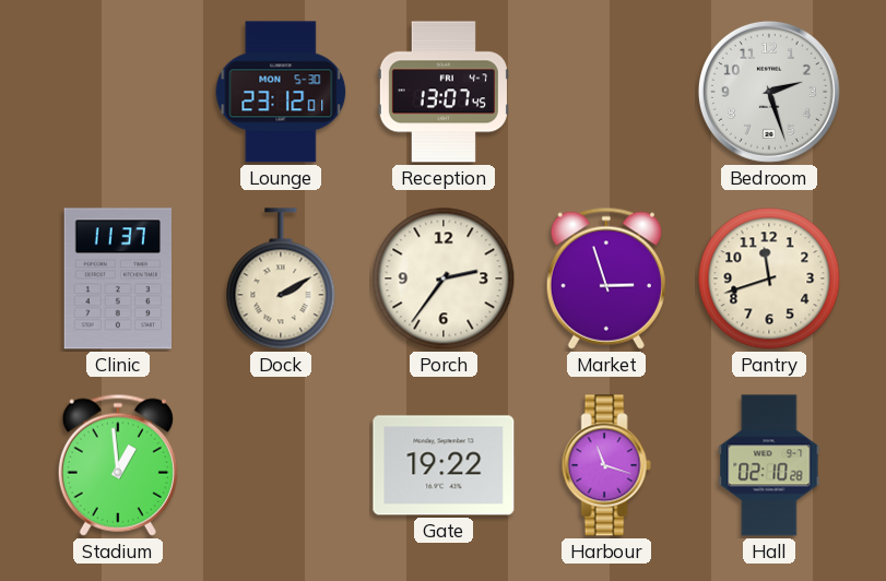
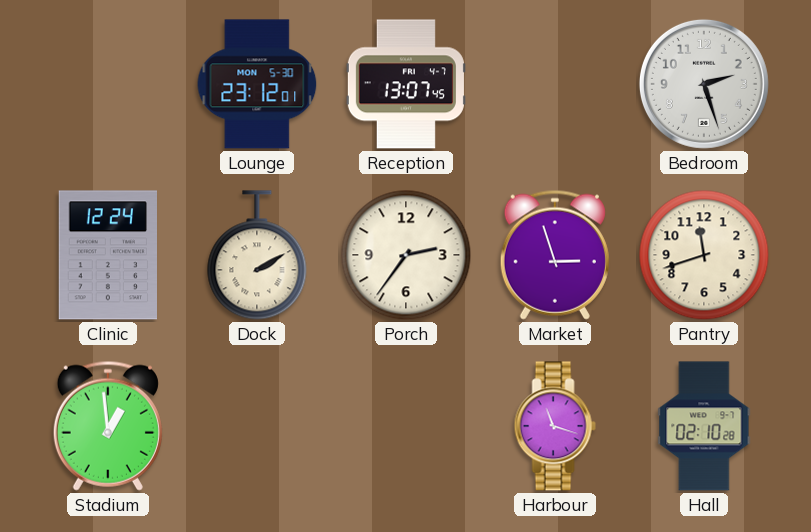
Clinic: 11:37 -> 12:24 (107, 255)
Gate: 19:22 -> none (444, 465)
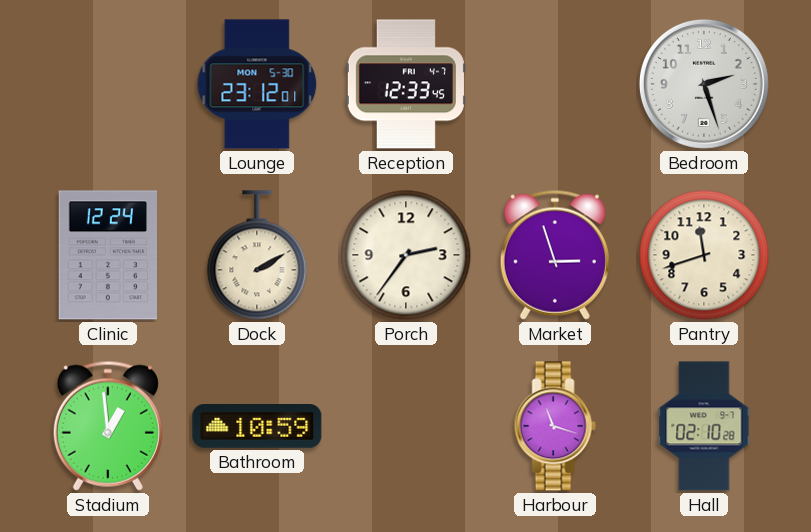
Reception: 13:07 -> 12:33 (406, 84)
Bathroom: none -> 10:59 (257, 427)
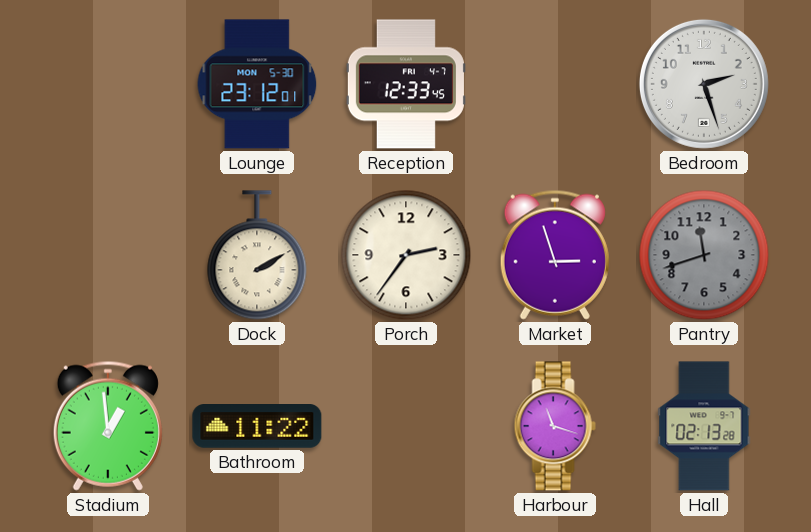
Clinic: 12:24 -> none (107, 255)
Pantry dial: cream -> grey (704, 255)
Bathroom: 10:59 -> 11:22 (257, 427)
Hall: 02:10 -> 02:13 (704, 426)
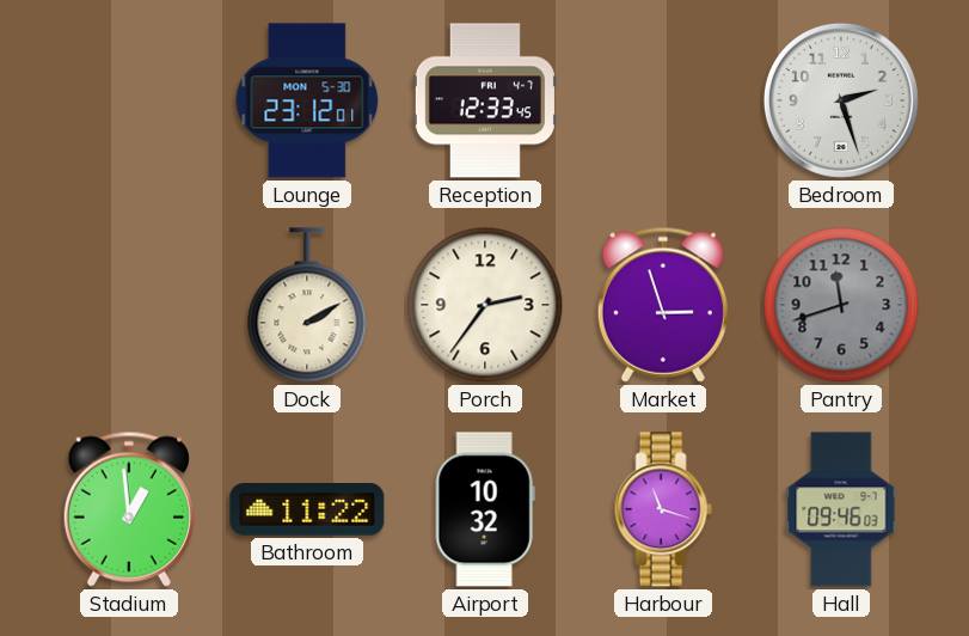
Airport: none -> 10:32 (485, 509)
Hall: 02:13 -> 09:46 (841, 509)
